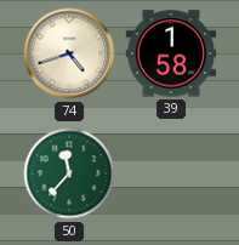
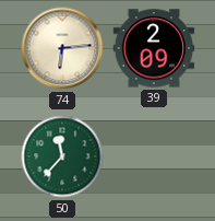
74: 4:42 -> 6:14 (62, 48)
39: 1:58 -> 2:09 (154, 48)
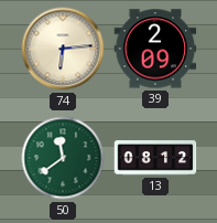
50: 11:37 -> 11:39 (63, 158)
13: none -> 08:12 (155, 158)
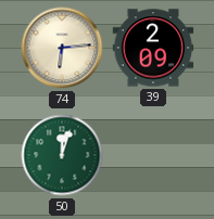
50: 11:39 -> 12:03 (62, 155)
13: 08:12 -> none (155, 158)
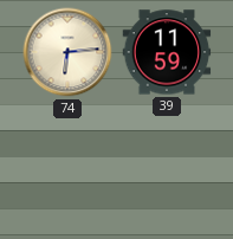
39: 2:09 -> 11:59 (167, 52)
50: 12:03 -> none (62, 155)
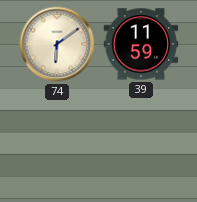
74: 6:14 -> 6:09 (57, 44)
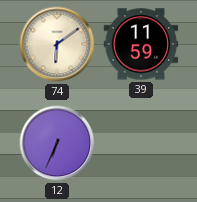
12: none -> 6:34 (57, 143)
